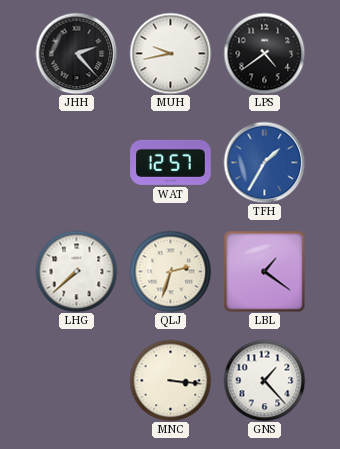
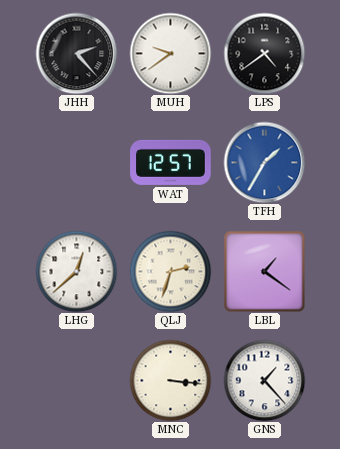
MUH: 9:43 -> 9:39 (170, 53)
LHG: 7:38 -> 12:38 (76, 271)
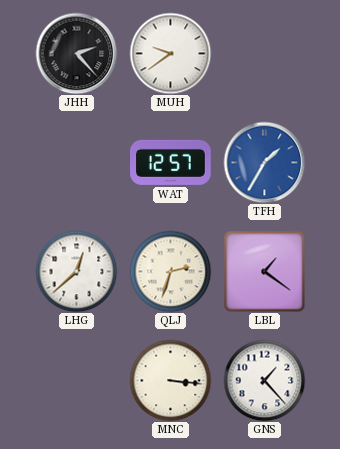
LPS: 4:39 -> none (264, 53)
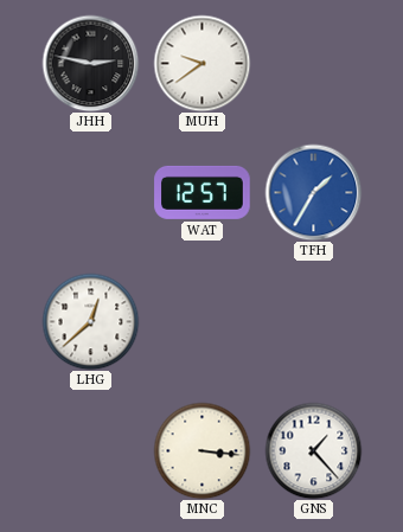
JHH: 2:23 -> 2:47 (90, 63)
QLJ: 2:33 -> none (170, 271)
LBL: 1:21 -> none (264, 271)
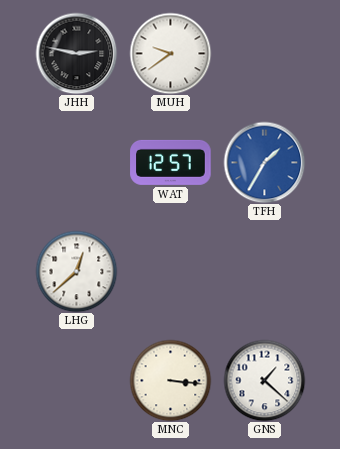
GNS: 1:23 -> 1:22 (264, 380)
